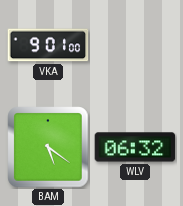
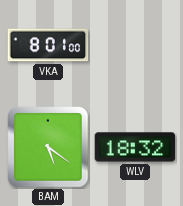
VKA: 9:01 -> 8:01 (48, 45)
WLV: 06:32 -> 18:32 (135, 147)
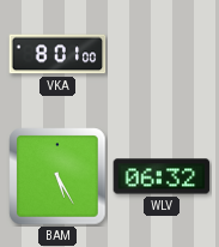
BAM: 5:21 -> 5:25 (57, 176)
WLV: 18:32 -> 06:32 (162, 176)
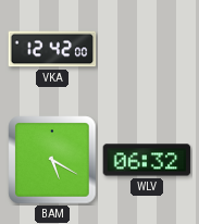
VKA: 8:01 -> 12:42 (52, 49)
BAM: 5:25 -> 5:20 (52, 160)
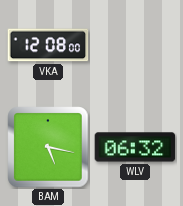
VKA: 12:42 -> 12:08 (48, 45)
BAM: 5:20 -> 5:17 (48, 147)
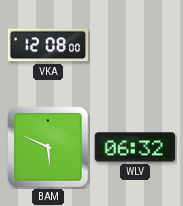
BAM: 5:17 -> 5:49 (48, 147)
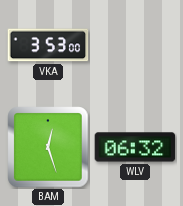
VKA: 12:08 -> 3:53 (48, 45)
BAM: 5:49 -> 12:27 (48, 147)
